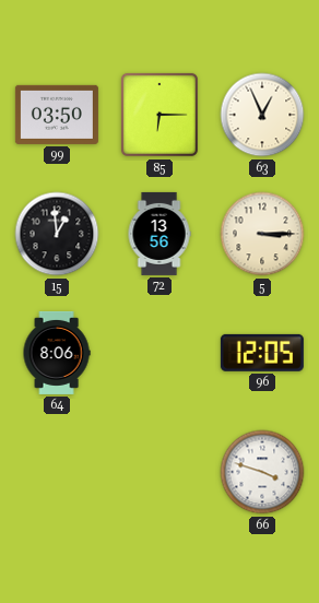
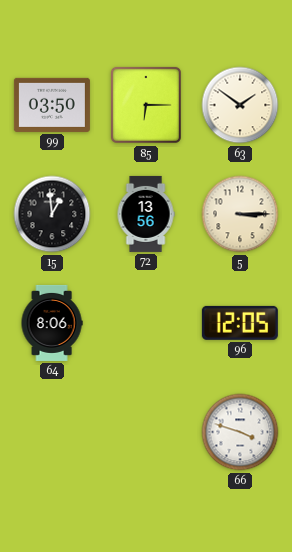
63: 12:56 -> 1:51 (240, 105)
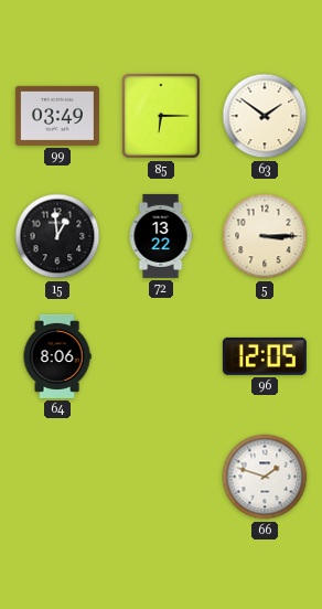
99: 03:50 -> 03:49 (57, 116)
72: 13:56 -> 13:22 (161, 236)
66: 3:48 -> 1:48 (265, 477)
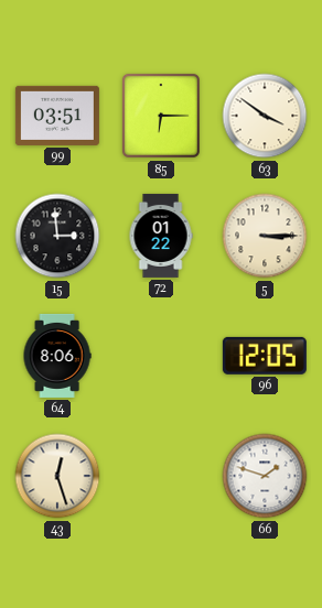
99: 03:49 -> 03:51 (57, 116)
63: 1:51 -> 3:51 (265, 116)
15: 12:59 -> 2:59 (57, 236)
72: 13:22 -> 01:22 (161, 236)
43: none -> 12:27 (57, 476)
